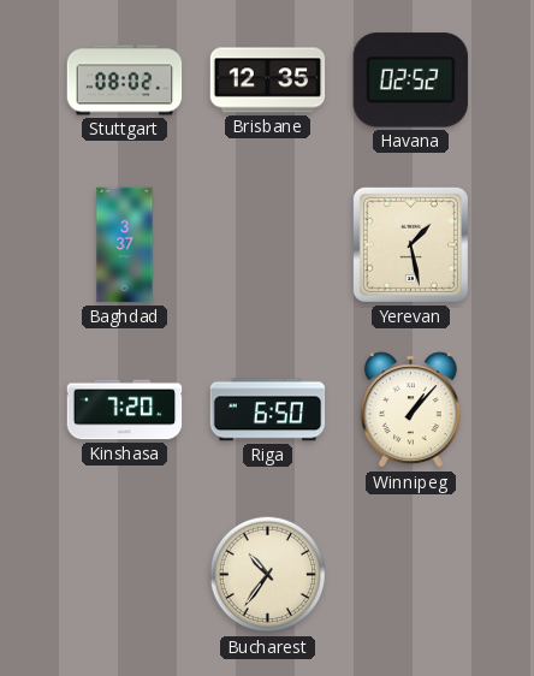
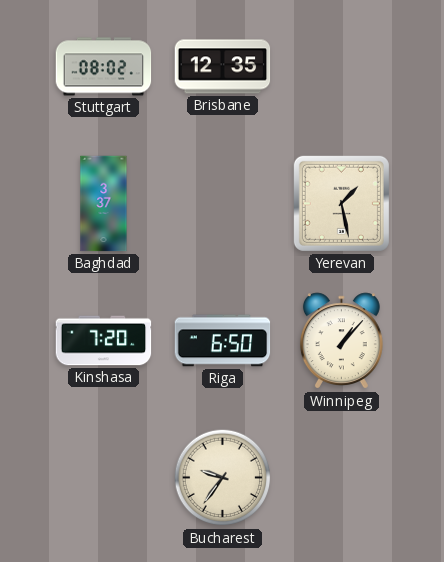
Havana: 02:52 -> none (410, 81)
Bucharest: 10:36 -> 9:36 (223, 478)
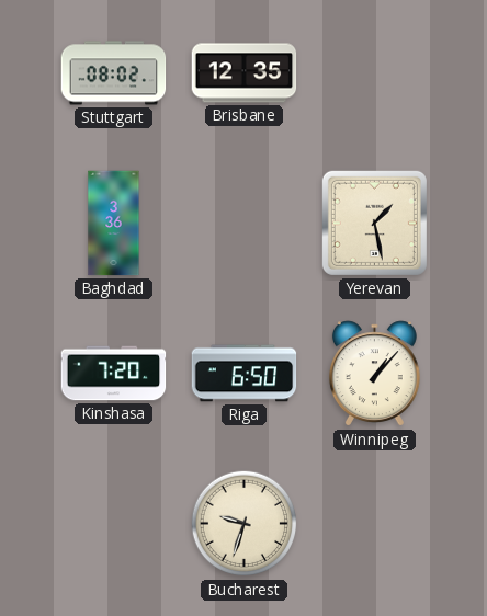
Baghdad: 3:37 -> 3:36 (114, 224)
Bucharest: 9:36 -> 9:33 (245, 524)
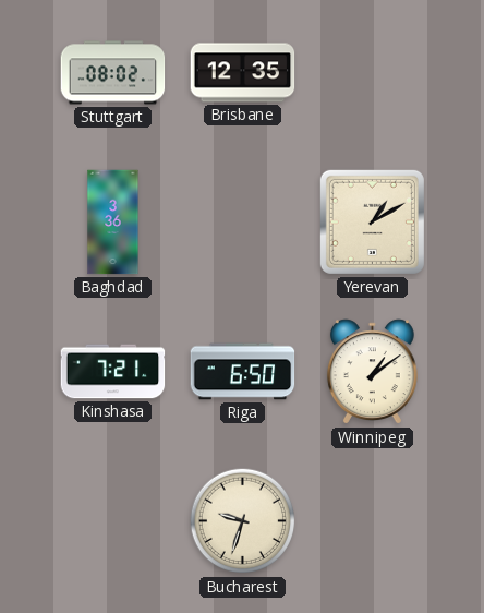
Yerevan: 1:28 -> 1:10 (372, 221)
Kinshasa: 7:20 -> 7:21 (113, 372)
Winnipeg: 1:07 -> 1:09 (372, 372)
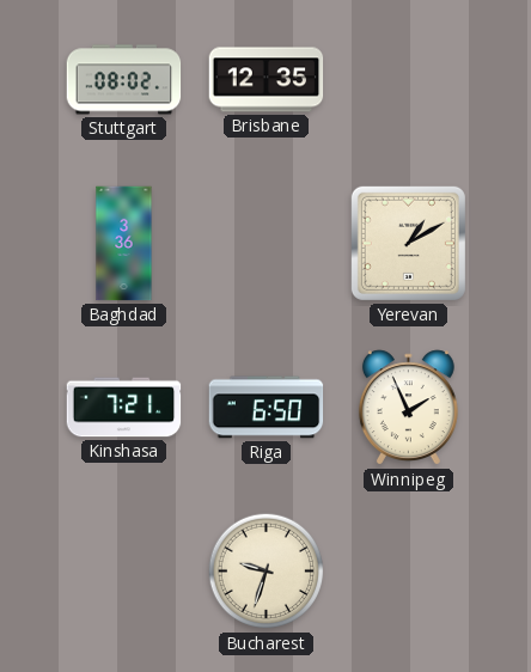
Winnipeg: 1:09 -> 1:56 (408, 408)
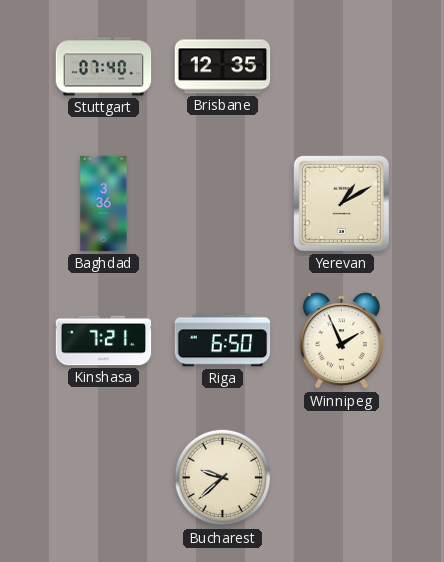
Stuttgart: 08:02 -> 07:40 (104, 67)
Bucharest: 9:33 -> 9:38 (223, 478)
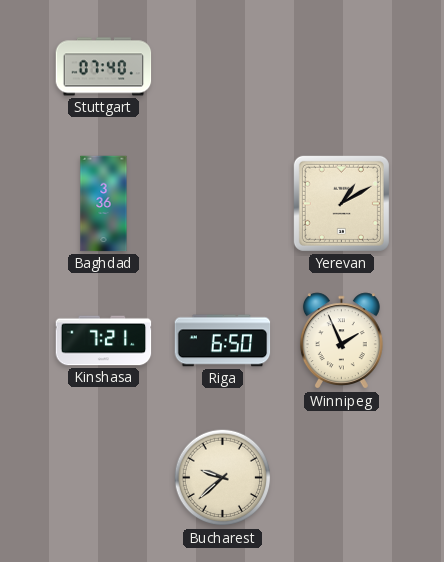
Brisbane: 12:35 -> none (223, 67)
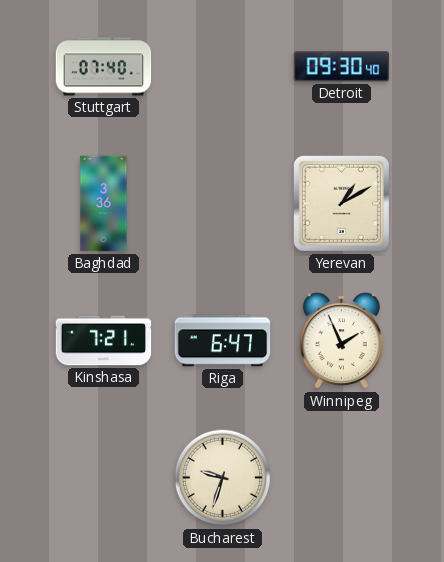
Detroit: none -> 09:30 (342, 67)
Riga: 6:50 -> 6:47 (223, 341)
Bucharest: 9:38 -> 9:33 (223, 478)
